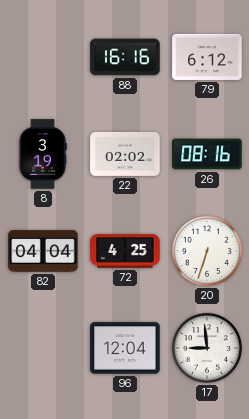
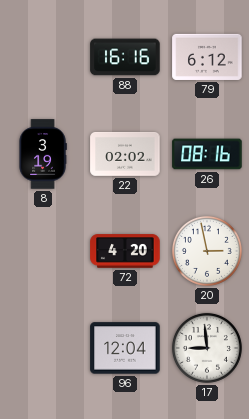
82: 04:04 -> none (43, 251)
72: 4:25 -> 4:20 (125, 251)
20: 6:33 -> 2:58 (207, 251)
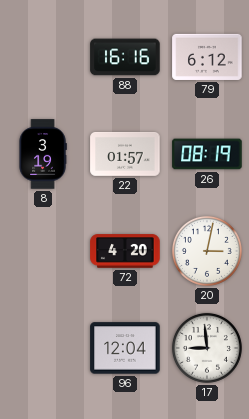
22: 02:02 -> 01:57 (125, 154)
26: 08:16 -> 08:19 (207, 154)
20: 2:58 -> 3:02 (207, 251)
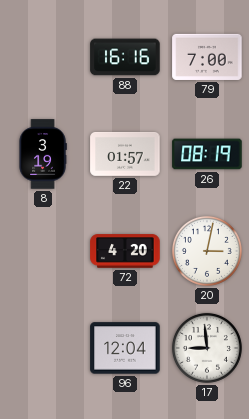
79: 6:12 -> 7:00 (207, 57)
